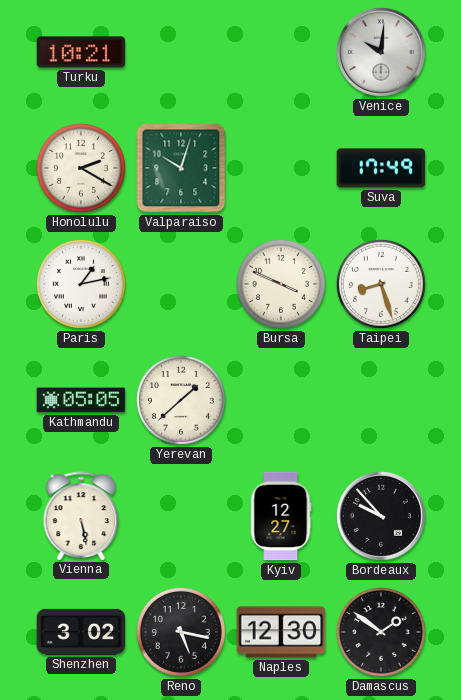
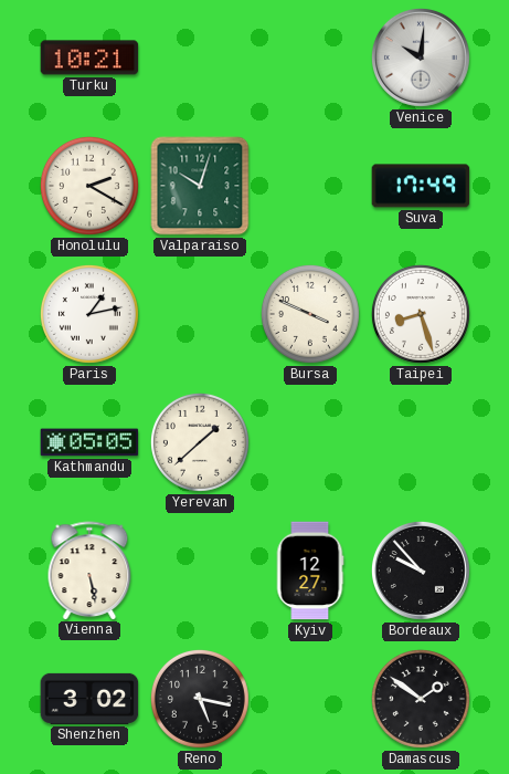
Naples: 12:30 -> none (281, 632)
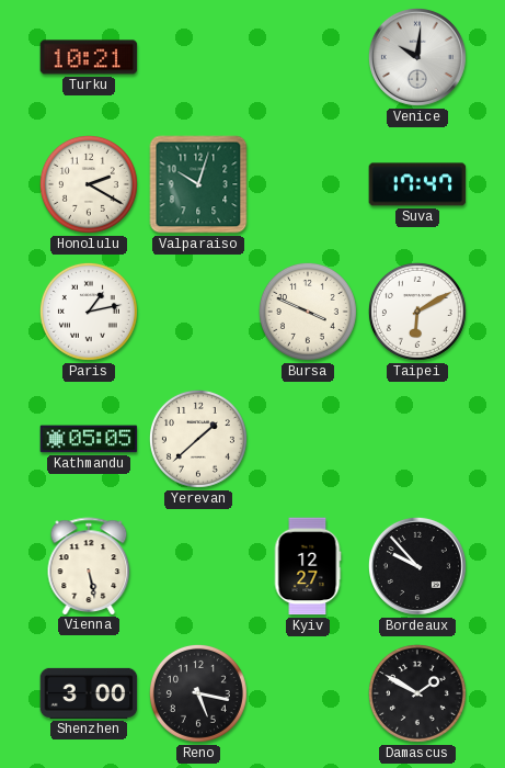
Suva: 17:49 -> 17:47 (417, 184)
Taipei: 8:27 -> 6:10 (417, 312)
Shenzhen: 3:02 -> 3:00 (89, 693)
Damascus: 1:51 -> 1:50 (417, 693)
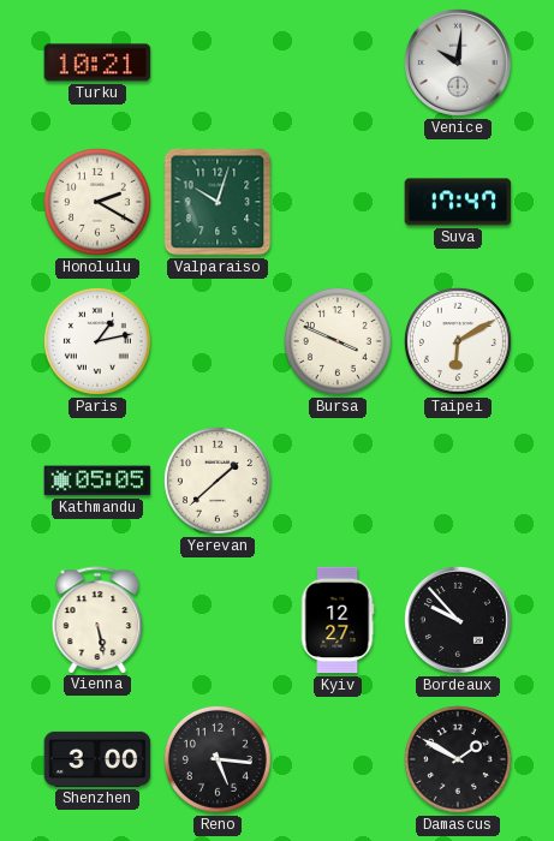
Reno: 5:17 -> 5:16 (218, 759)
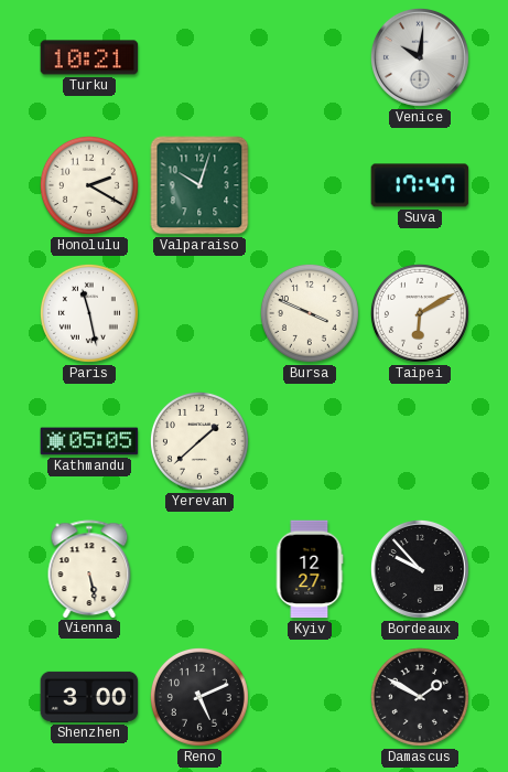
Paris: 1:13 -> 11:28 (89, 313)
Reno: 5:16 -> 5:11 (199, 697)
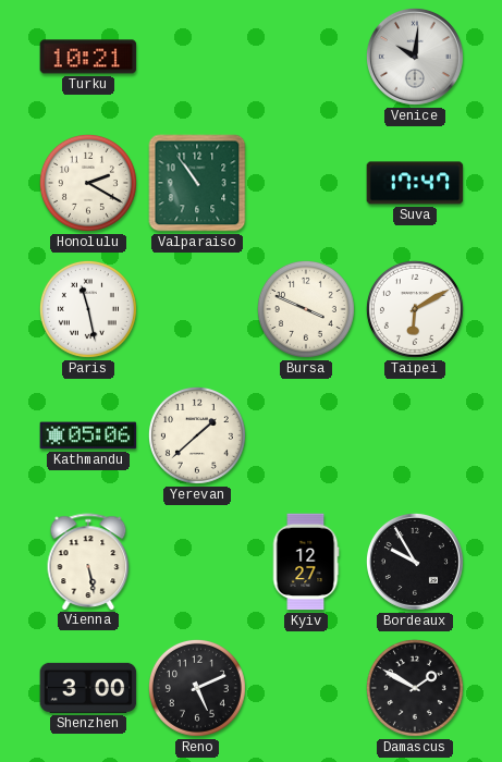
Valparaiso: 10:03 -> 10:54 (197, 183)
Kathmandu: 05:05 -> 05:06 (88, 435)
Bordeaux: 9:53 -> 9:55 (415, 562)
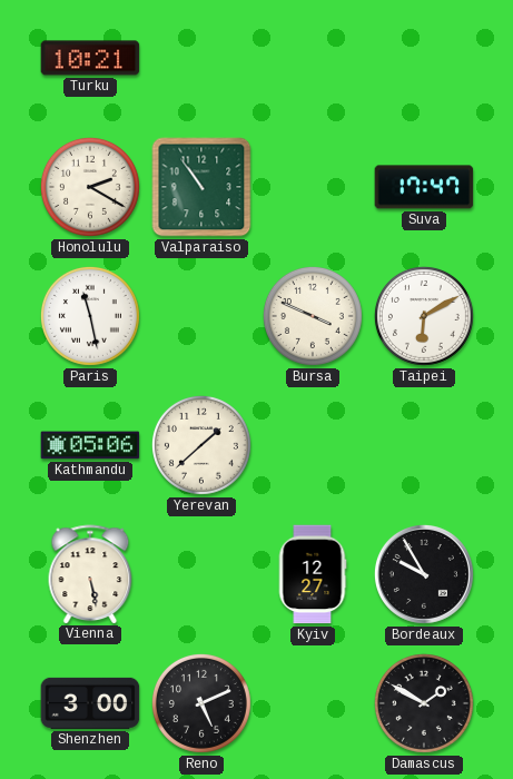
Venice: 10:01 -> none (415, 57)
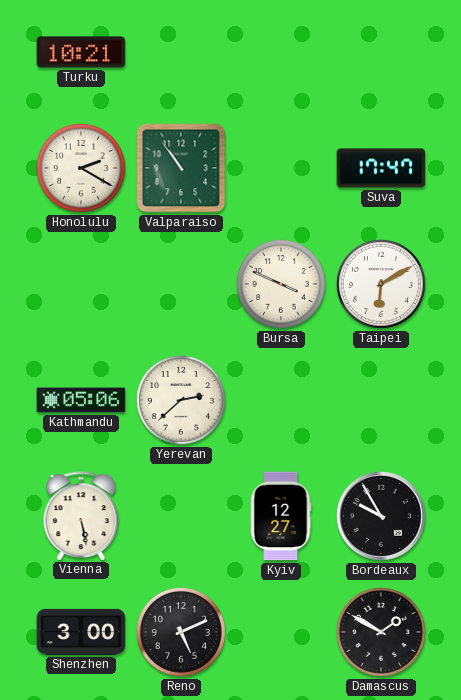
Paris: 11:28 -> none (90, 316)
Yerevan: 1:38 -> 2:38 (181, 400)
